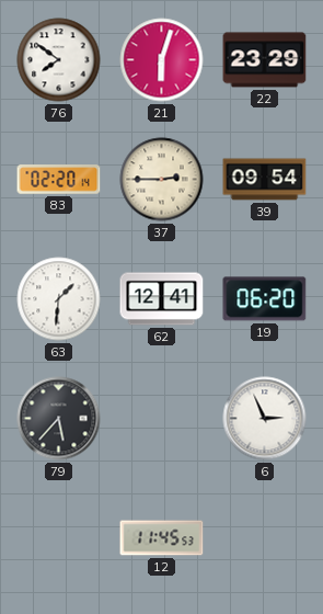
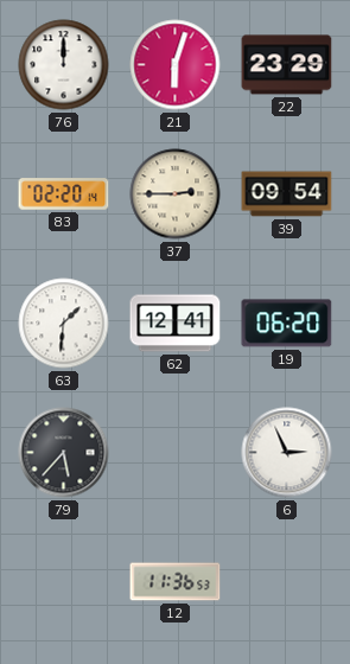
76: 7:51 -> 12:00 (64, 65)
12: 11:45 -> 11:36 (176, 582)
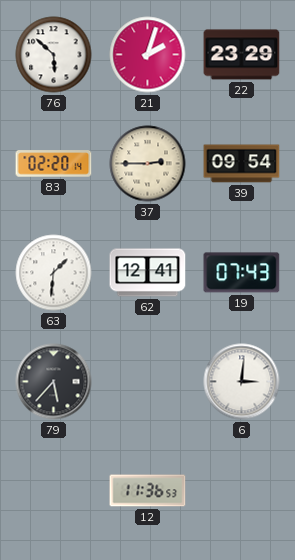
76: 12:00 -> 5:52 (54, 55)
21: 6:03 -> 2:03 (148, 55)
19: 06:20 -> 07:43 (242, 273)
6: 2:56 -> 3:01 (242, 382)
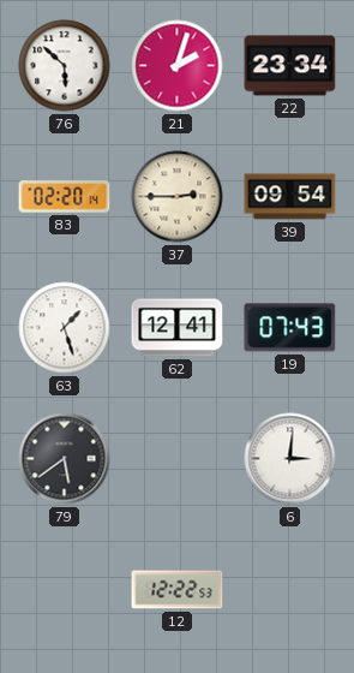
22: 23:29 -> 23:34 (290, 66)
63: 1:31 -> 1:27 (65, 328)
79: 5:37 -> 5:39 (65, 459)
12: 11:36 -> 12:22 (178, 590)
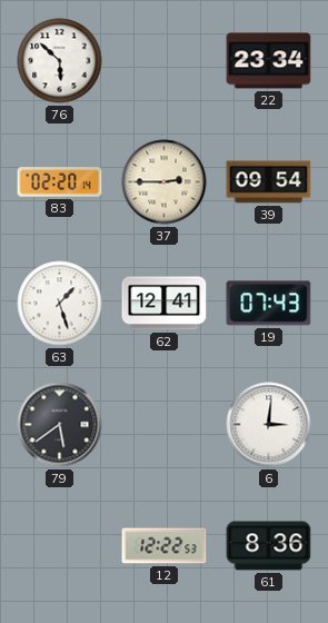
21: 2:03 -> none (178, 66)
61: none -> 8:36 (269, 546)
